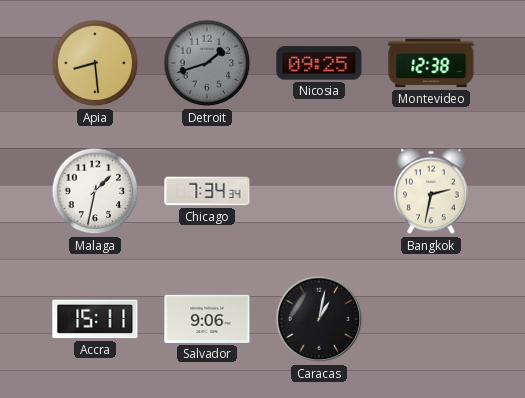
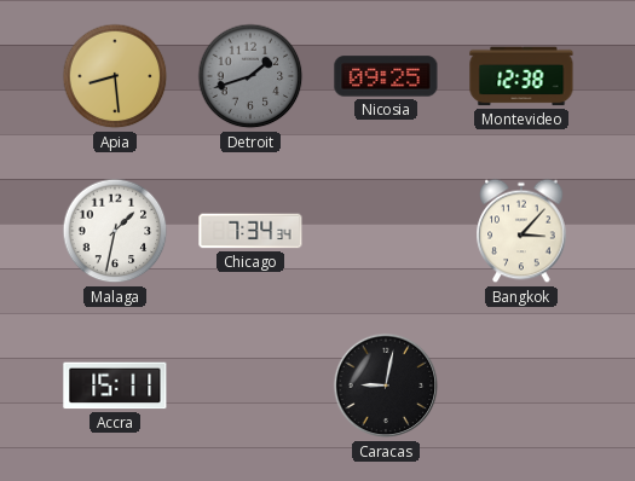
Bangkok: 2:32 -> 3:07 (521, 231)
Salvador: 9:06 -> none (207, 319)
Caracas: 1:02 -> 9:02 (386, 386)
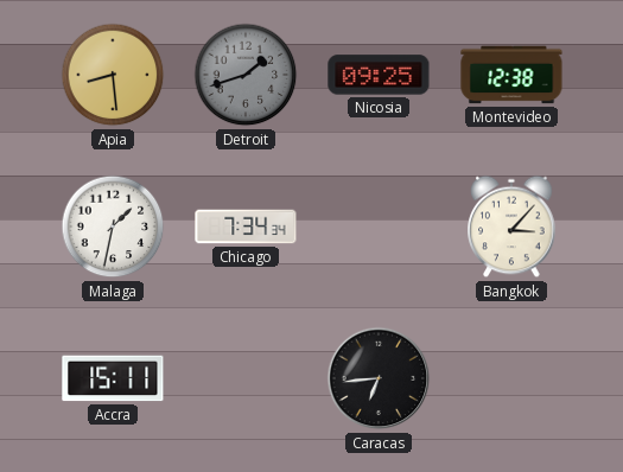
Caracas: 9:02 -> 6:44 (379, 378)
